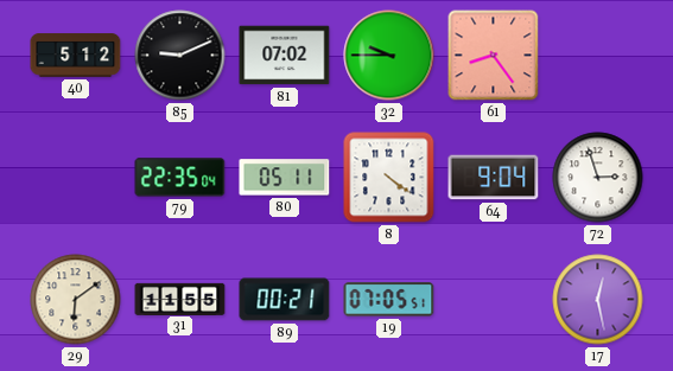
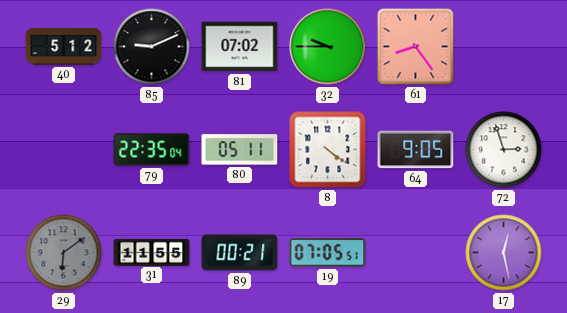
64: 9:04 -> 9:05 (416, 150)
29 dial: cream -> grey (64, 253)
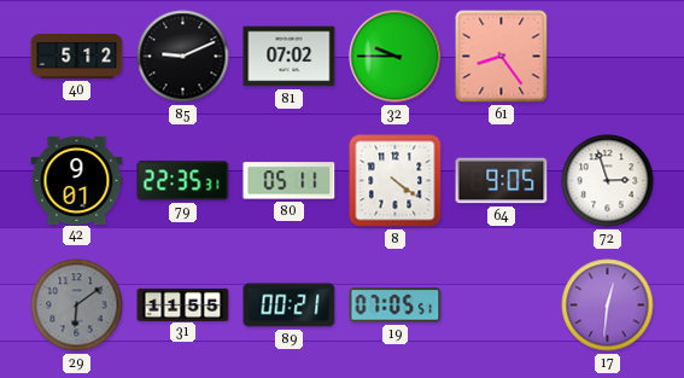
42: none -> 9:01 (77, 180)
79: 22:35:04 -> 22:35:31 (183, 181)
17: 12:28 -> 12:31 (608, 306)
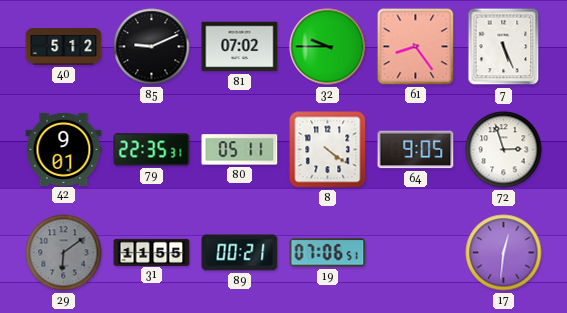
7: none -> 5:26 (504, 47)
19: 07:05 -> 07:06 (328, 253)
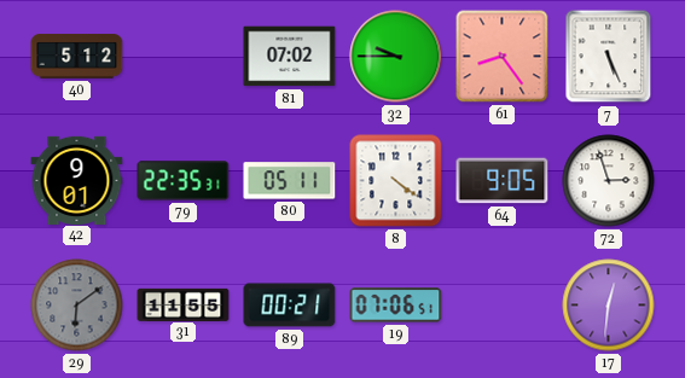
85: 9:11 -> none (152, 47)
